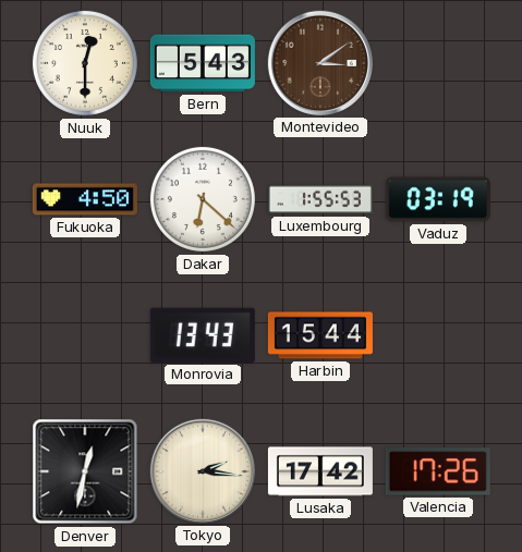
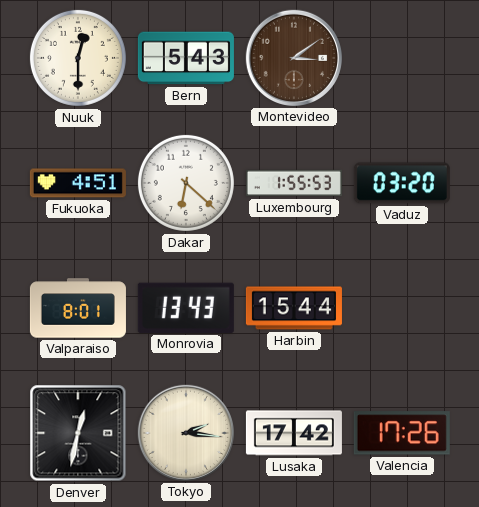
Fukuoka: 4:50 -> 4:51 (78, 183)
Vaduz: 03:19 -> 03:20 (402, 183)
Valparaiso: none -> 8:01 (78, 308)
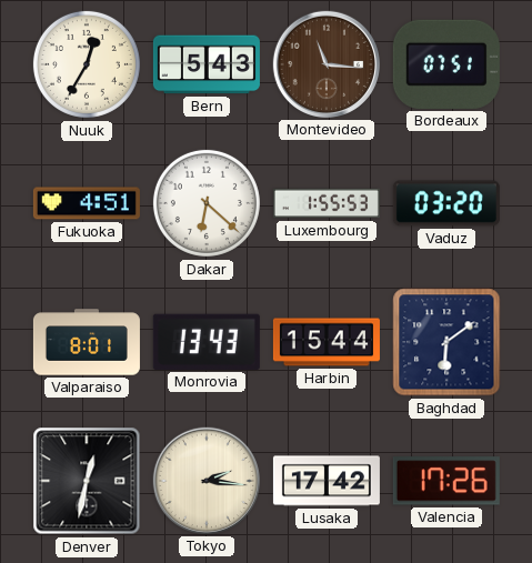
Nuuk: 12:30 -> 12:35 (87, 64)
Montevideo: 3:09 -> 11:16 (327, 64)
Bordeaux: none -> 07:51 (446, 64)
Baghdad: none -> 6:09 (446, 342)
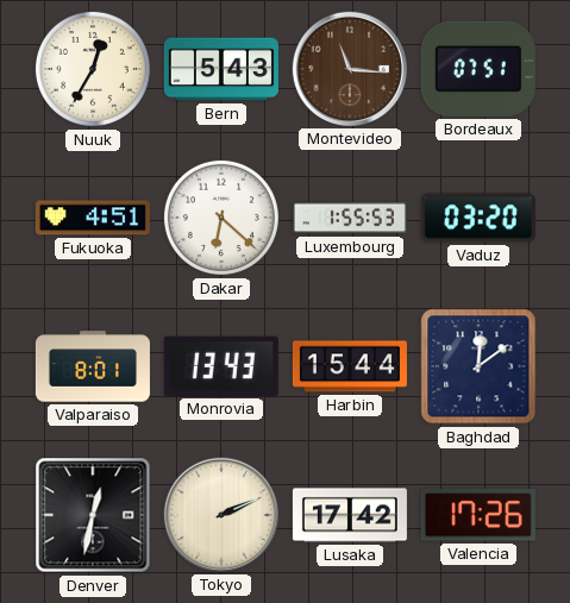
Baghdad: 6:09 -> 12:09 (478, 366)
Tokyo: 2:16 -> 2:11 (221, 515)
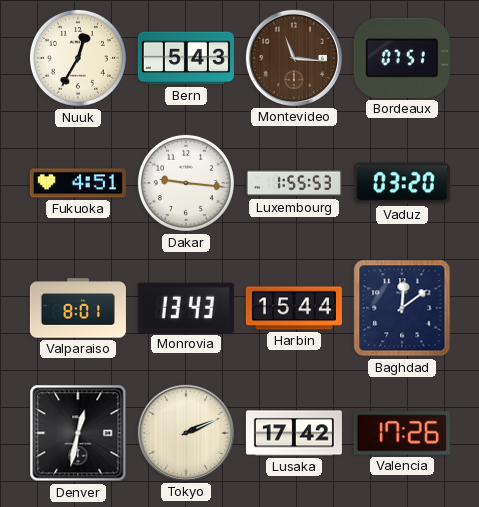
Dakar: 6:22 -> 9:16 (186, 183)
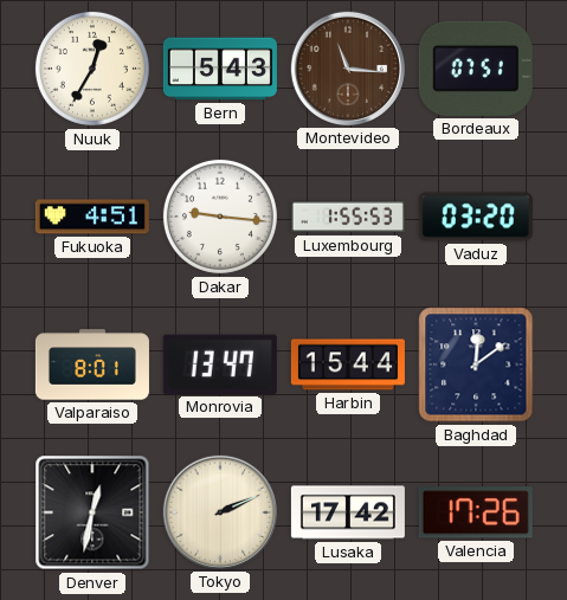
Monrovia: 13:43 -> 13:47 (220, 364)
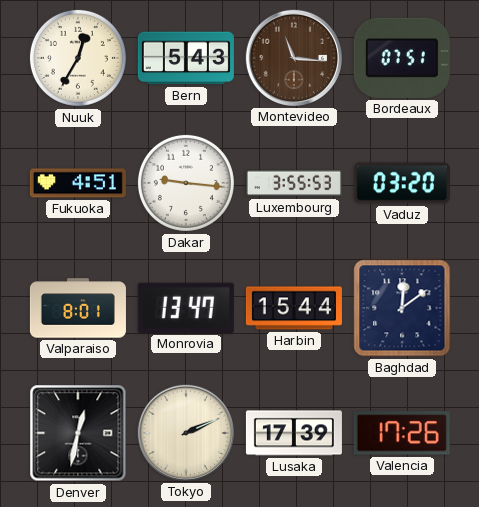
Luxembourg: 1:55 -> 3:55 (294, 183)
Lusaka: 17:42 -> 17:39 (294, 433)
